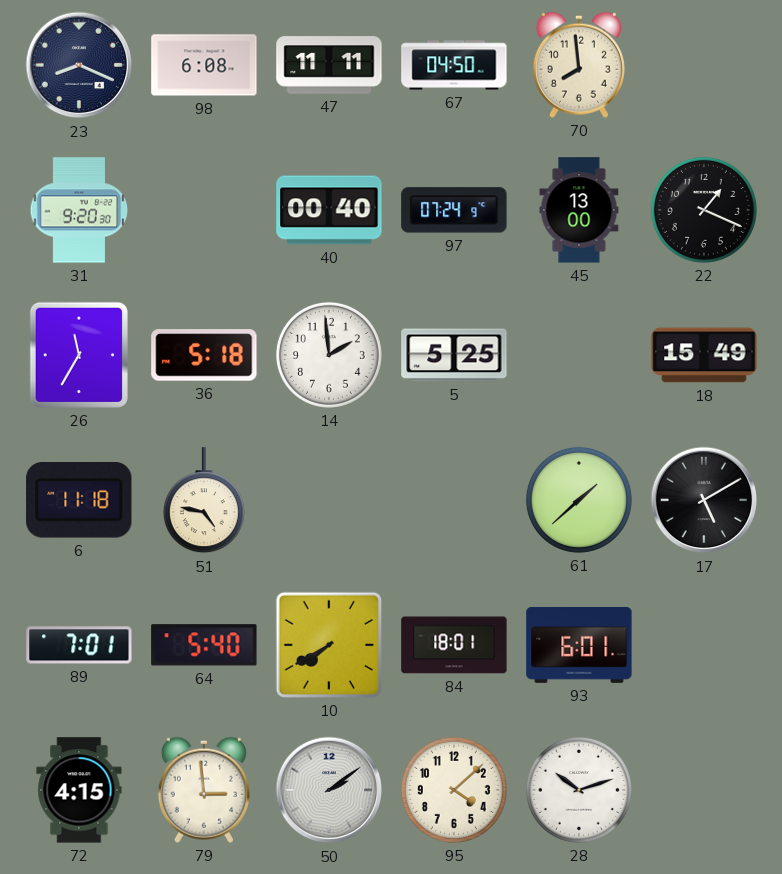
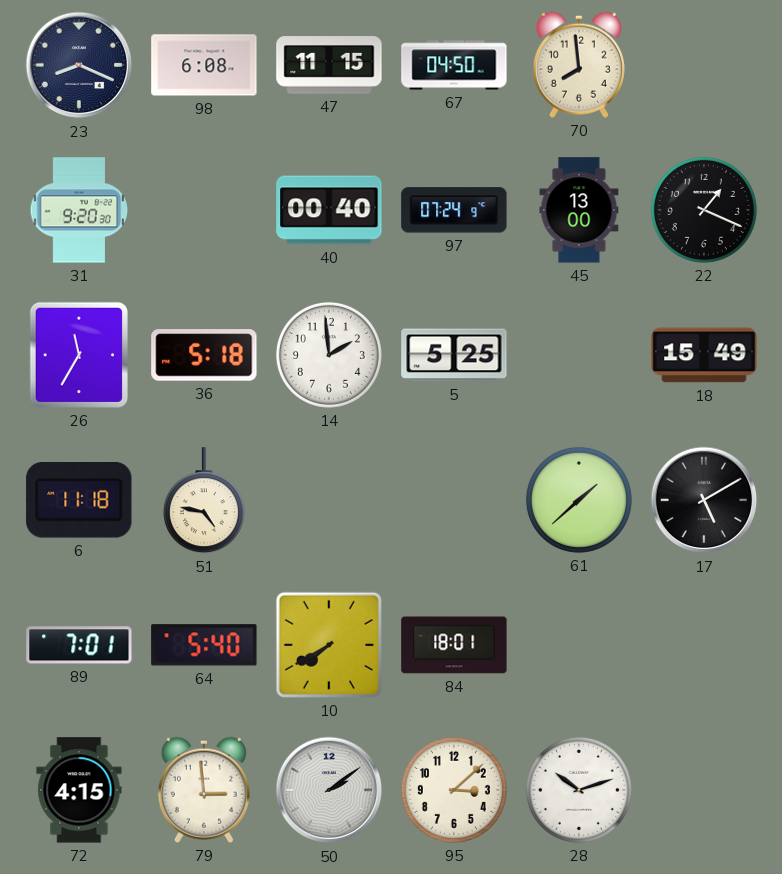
47: 11:11 -> 11:15 (329, 65)
93: 6:01 -> none (579, 645)
95: 4:08 -> 3:08 (454, 790)
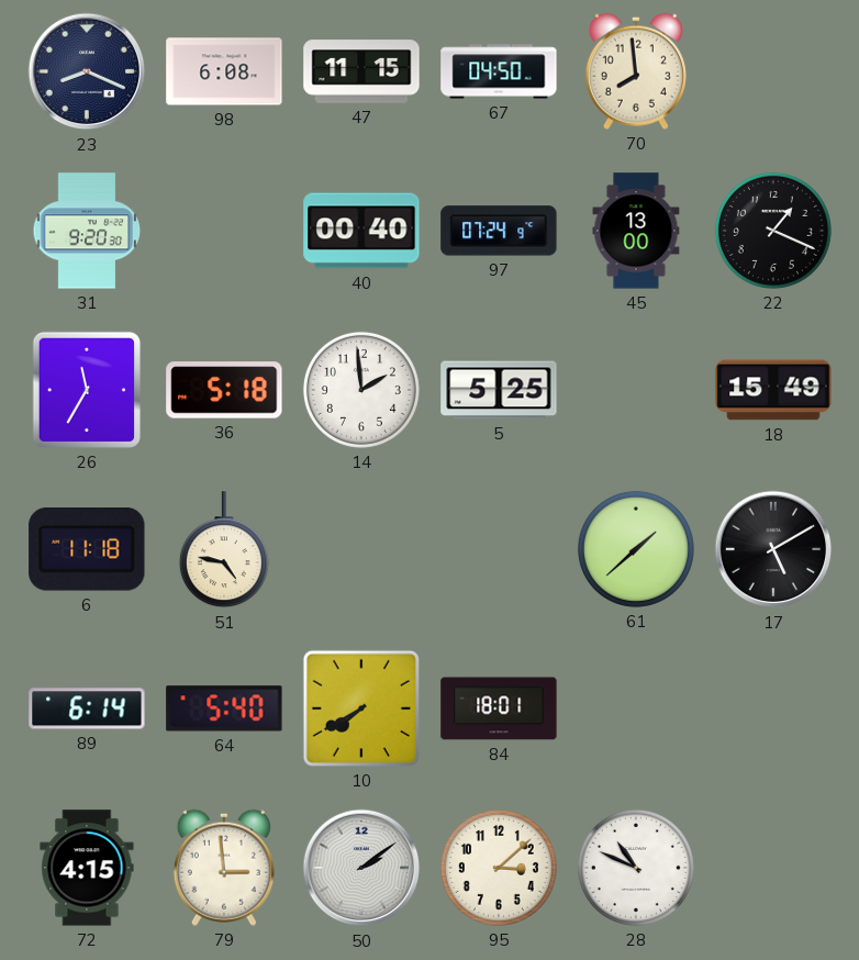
89: 7:01 -> 6:14 (87, 708)
28: 10:12 -> 10:49 (636, 868)
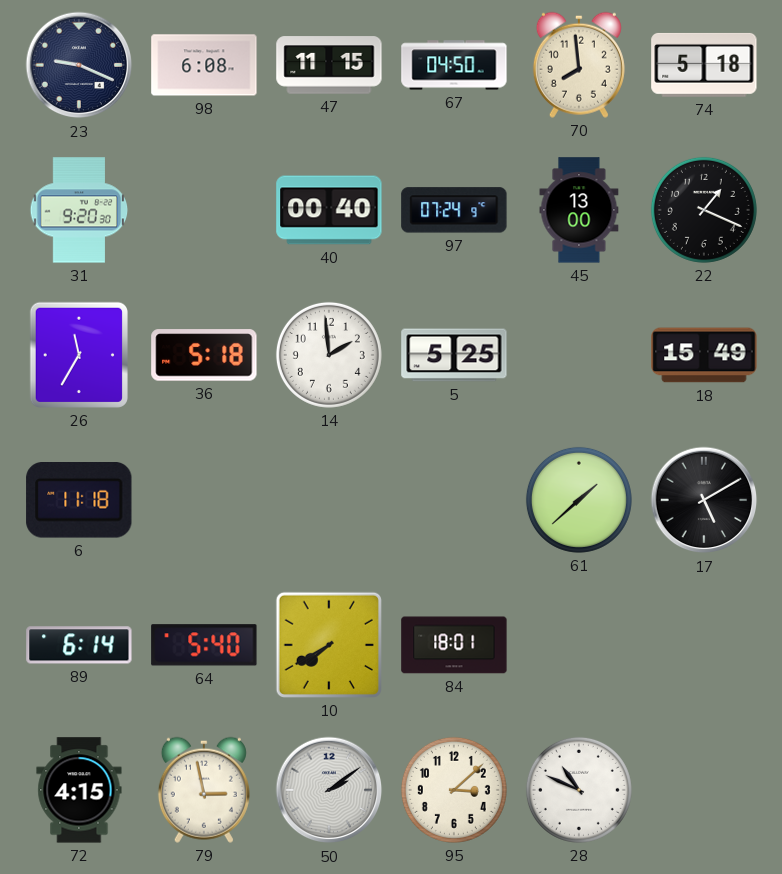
23: 8:19 -> 9:19 (79, 65)
74: none -> 5:18 (704, 65)
51: 4:47 -> none (224, 550)
79: 2:59 -> 2:58 (204, 790)
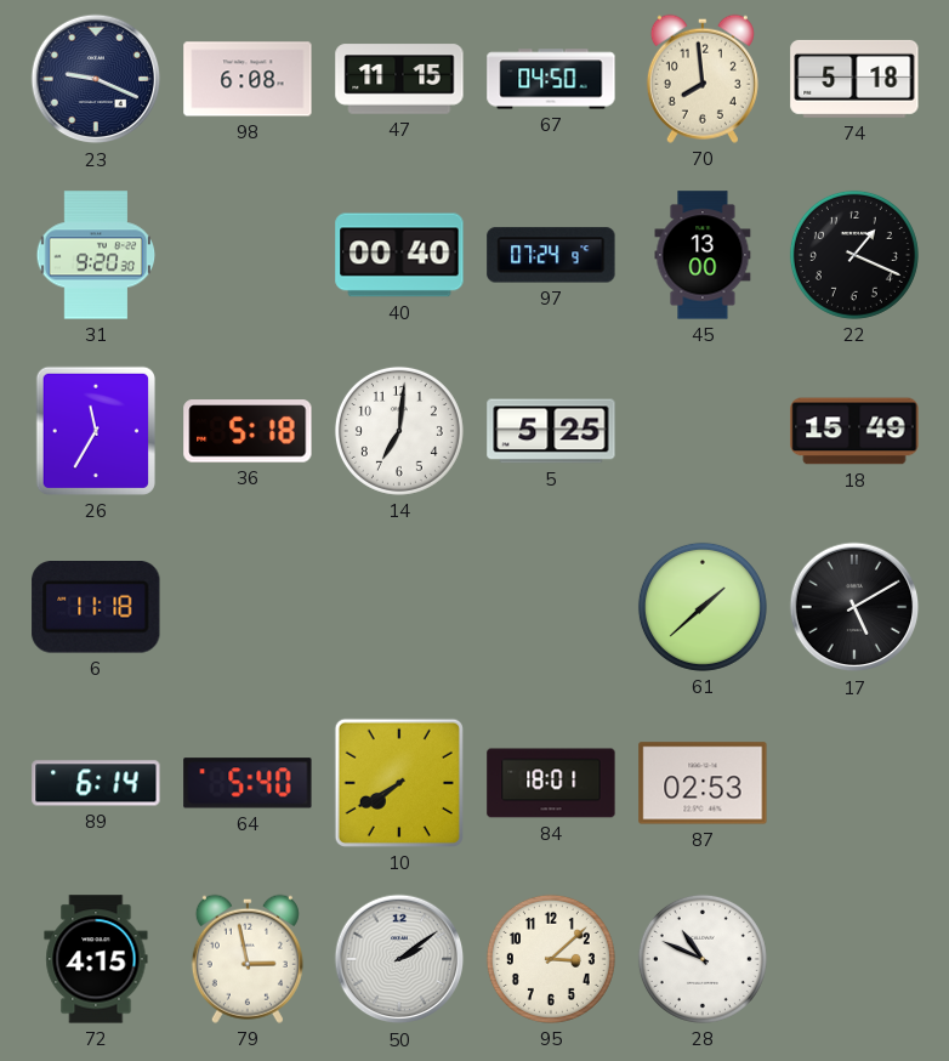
14: 1:59 -> 7:01 (399, 431)
87: none -> 02:53 (703, 783)
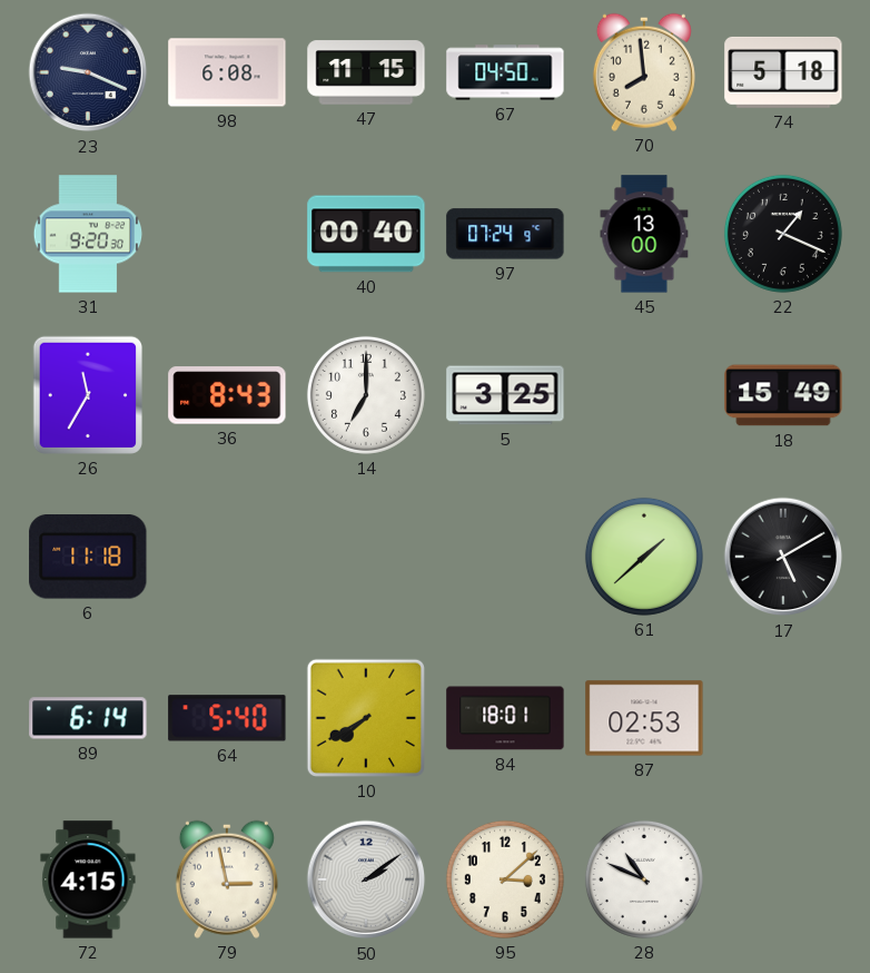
36: 5:18 -> 8:43 (227, 395)
14: 7:01 -> 7:00 (366, 395)
5: 5:25 -> 3:25 (505, 395)
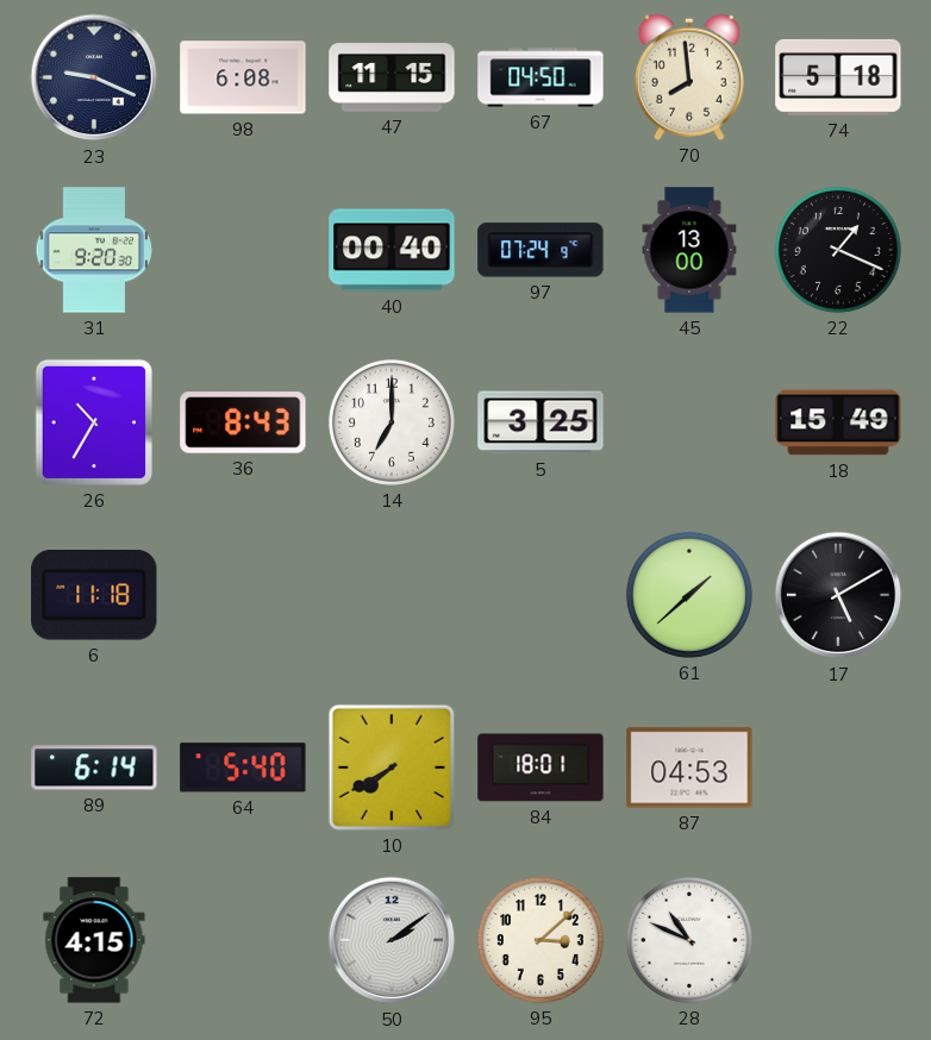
26: 11:35 -> 10:35 (94, 422)
87: 02:53 -> 04:53 (689, 768)
79: 2:58 -> none (227, 879)
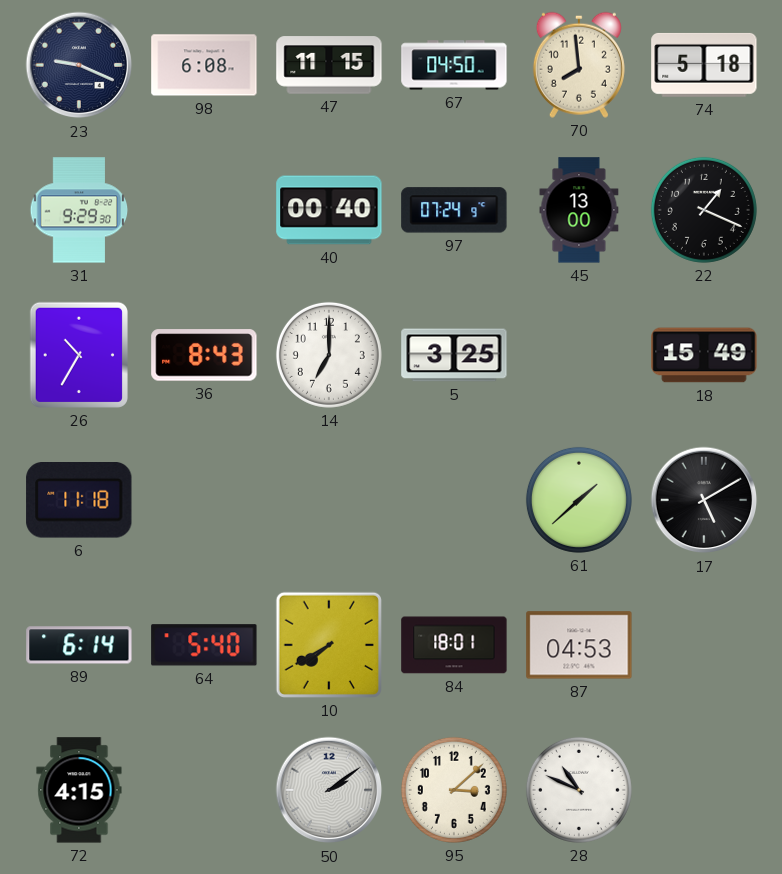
31: 9:20 -> 9:29 (79, 210)
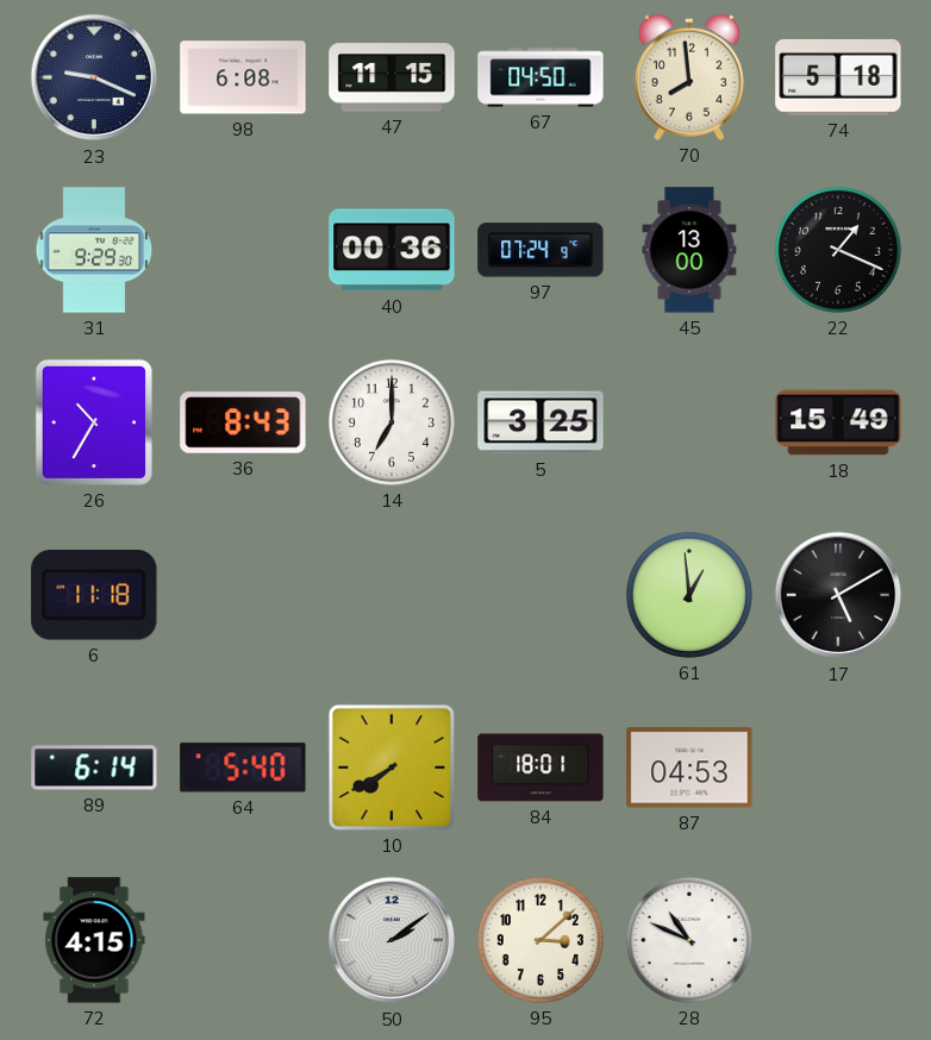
40: 00:40 -> 00:36 (392, 250)
61: 1:38 -> 12:59 (689, 595)
